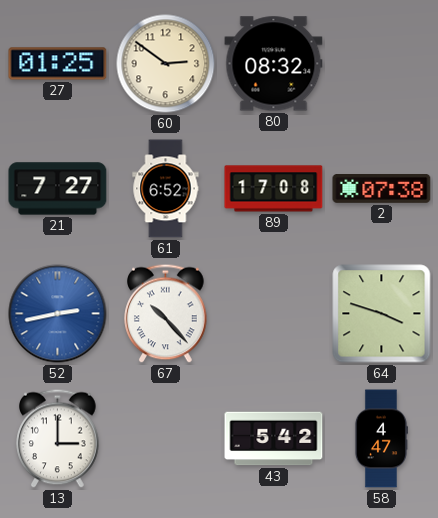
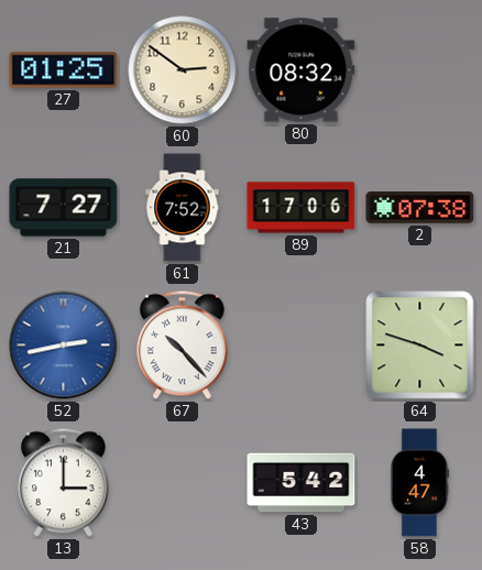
61: 6:52 -> 7:52 (183, 208)
89: 17:08 -> 17:06 (302, 208)
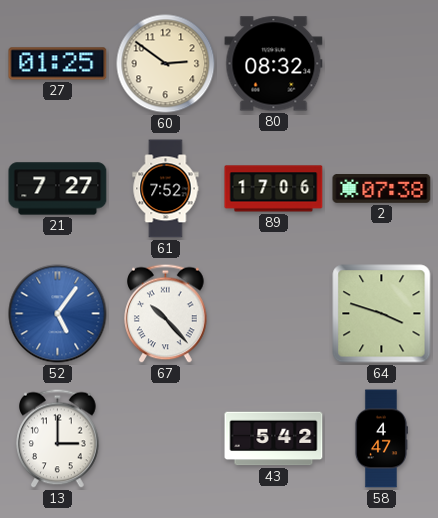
52: 2:43 -> 5:06 (58, 314)
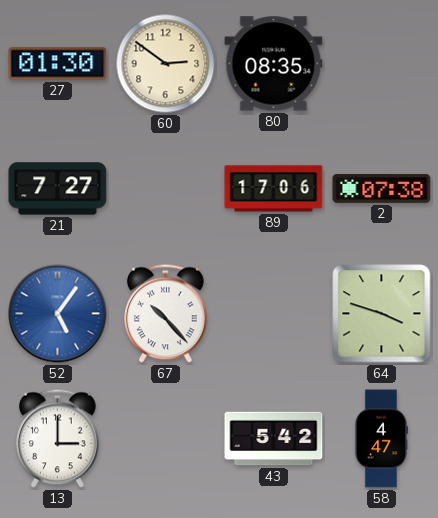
27: 01:25 -> 01:30 (58, 64)
80: 08:32 -> 08:35 (274, 64)
61: 7:52 -> none (166, 189)
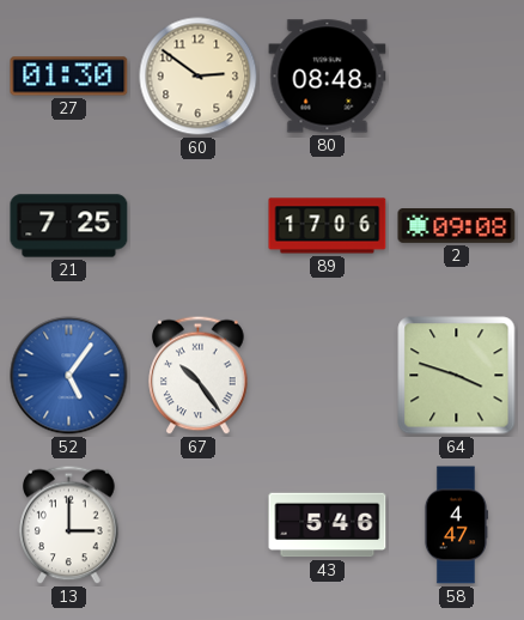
80: 08:35 -> 08:48 (328, 77)
21: 7:27 -> 7:25 (69, 226)
2: 07:38 -> 09:08 (457, 226)
67: 10:23 -> 10:24 (199, 376)
43: 5:42 -> 5:46 (328, 525)
